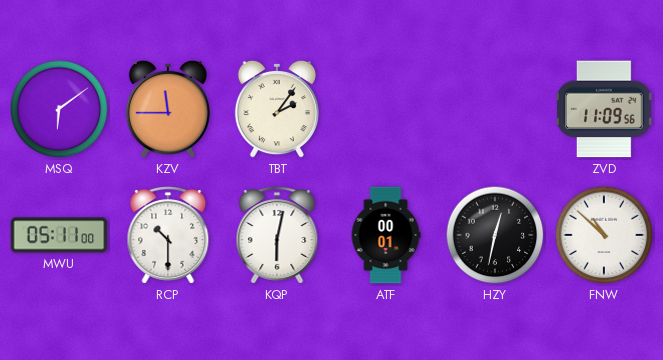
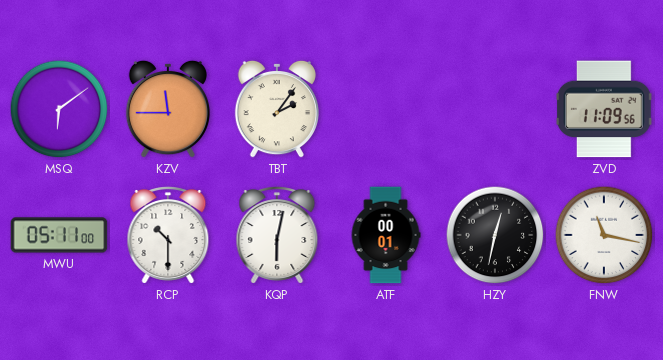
FNW: 10:52 -> 11:17 (604, 235)
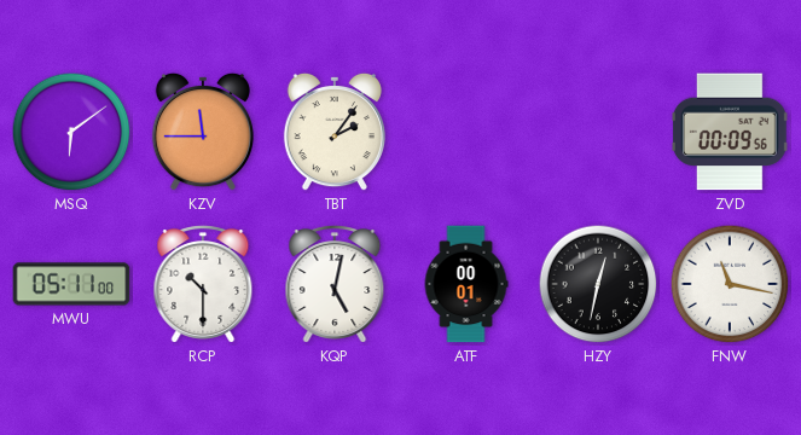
ZVD: 11:09 -> 00:09 (730, 132)
KQP: 6:02 -> 5:02 (335, 284)
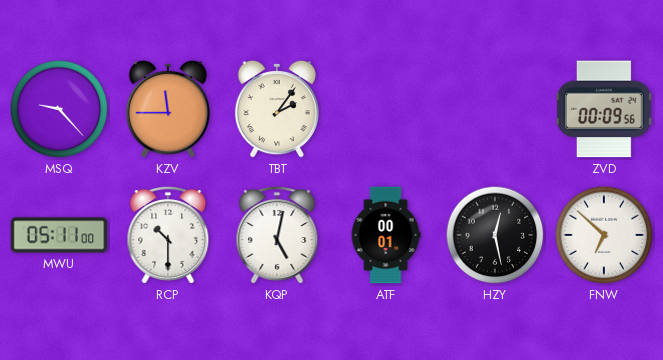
MSQ: 6:09 -> 9:23 (59, 109)
HZY: 12:32 -> 12:28 (495, 235)
FNW: 11:17 -> 6:52 (604, 235)
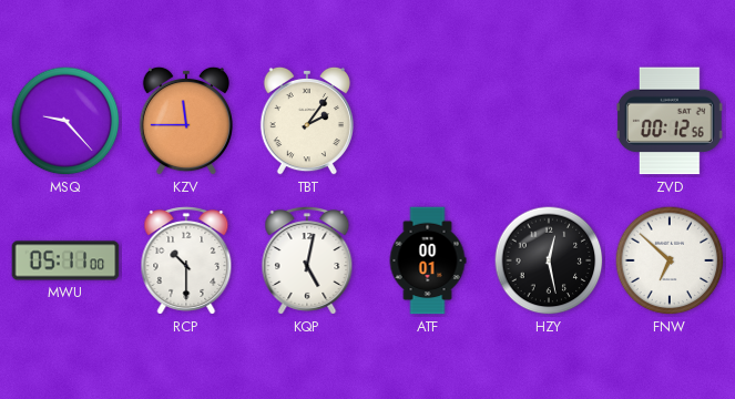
ZVD: 00:09 -> 00:12 (670, 121)
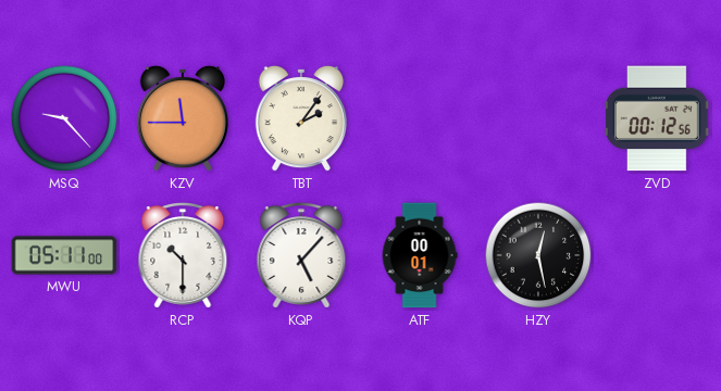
KQP: 5:02 -> 5:07 (301, 255)
FNW: 6:52 -> none (670, 260)
